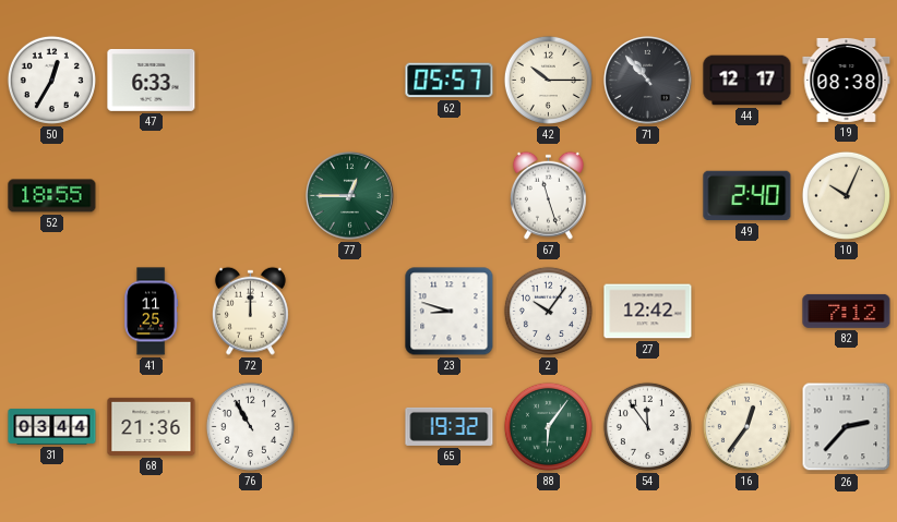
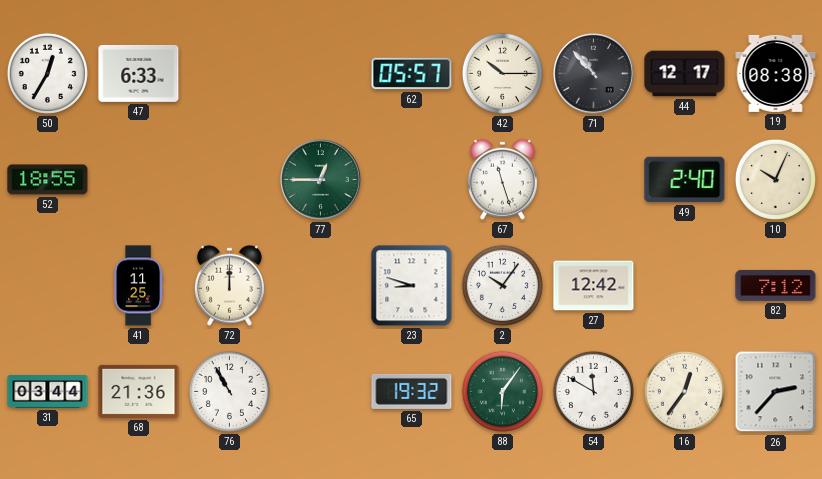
54: 11:54 -> 11:50 (593, 391)
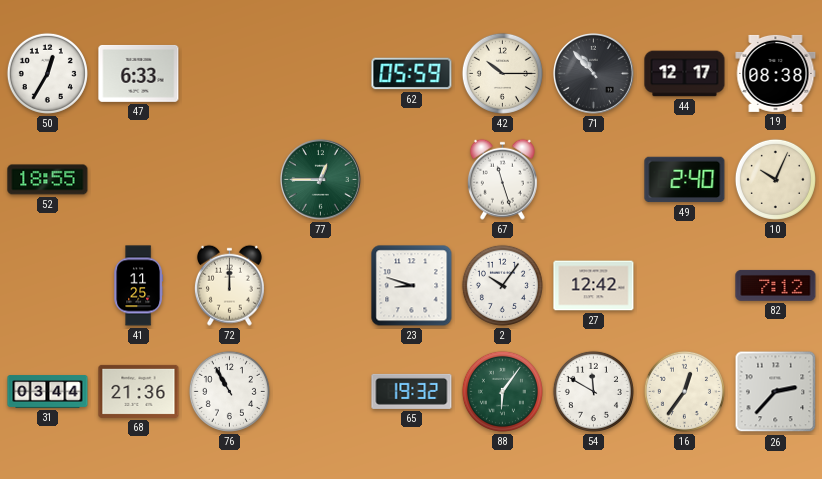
62: 05:57 -> 05:59 (412, 74)
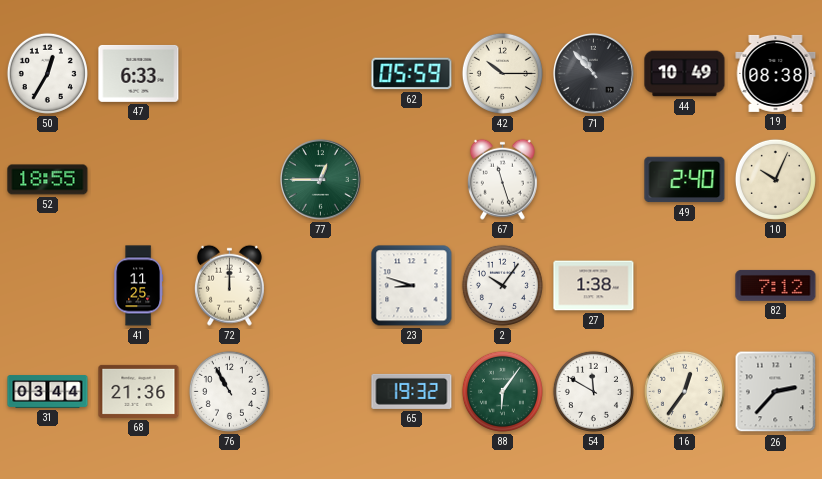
44: 12:17 -> 10:49 (685, 74)
27: 12:42 -> 1:38 (594, 286)
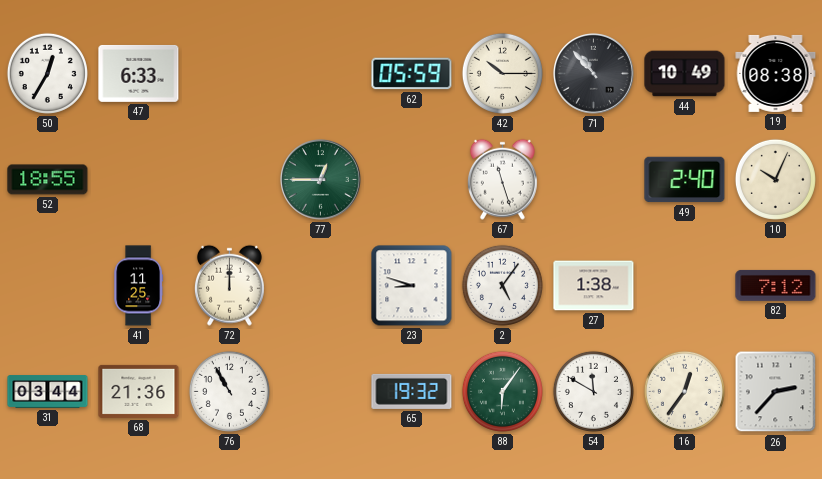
2: 10:06 -> 5:06 (502, 285)
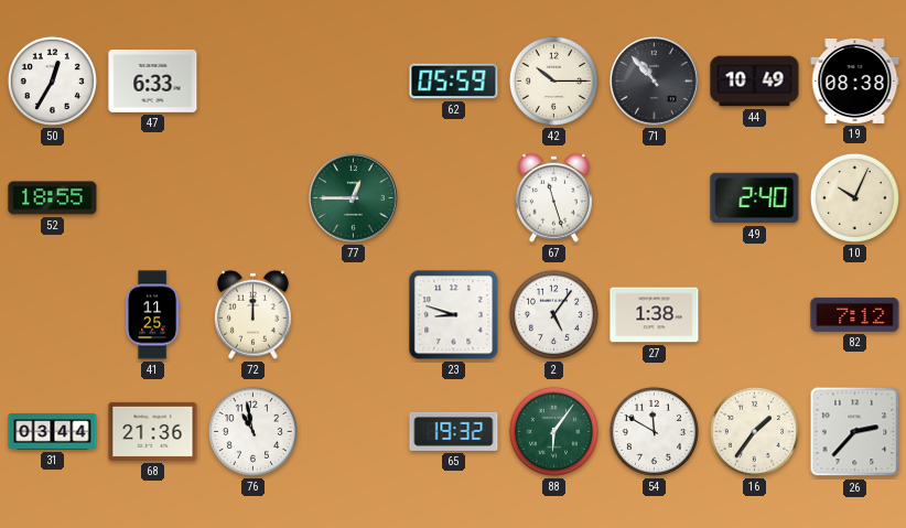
76: 10:55 -> 10:58 (252, 431)
16: 12:36 -> 1:36 (754, 431)
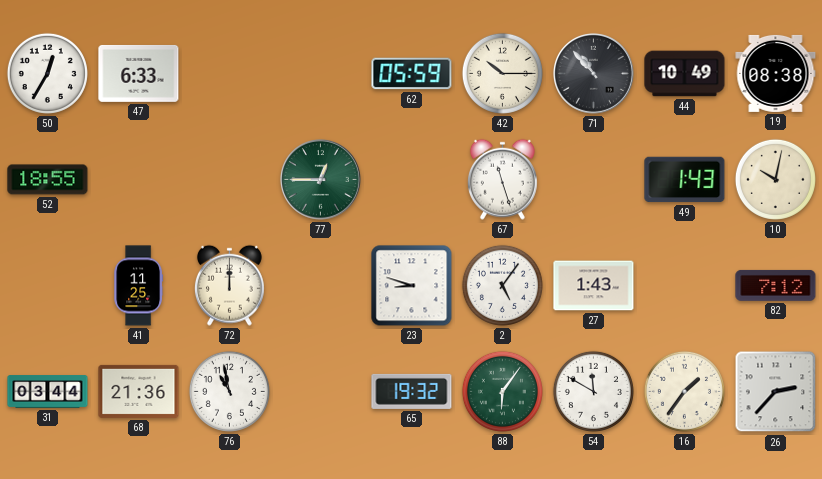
49: 2:40 -> 1:43 (685, 180)
10: 10:04 -> 10:02 (775, 179)
27: 1:38 -> 1:43 (594, 286)
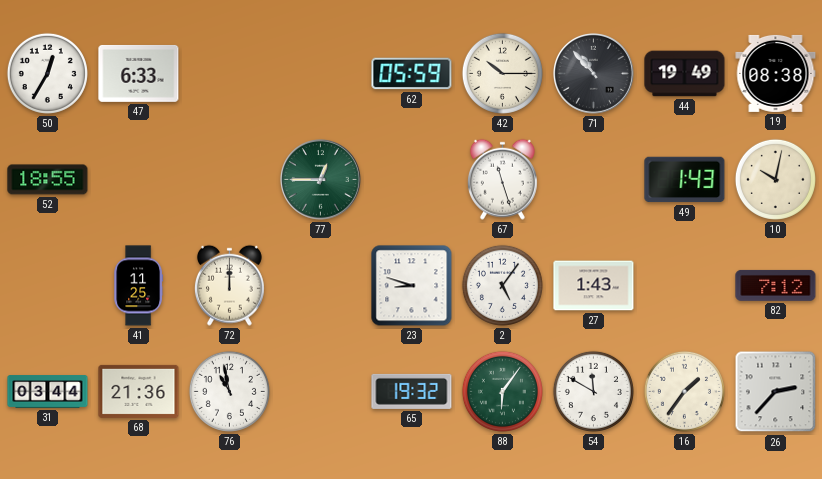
44: 10:49 -> 19:49 (685, 74)
